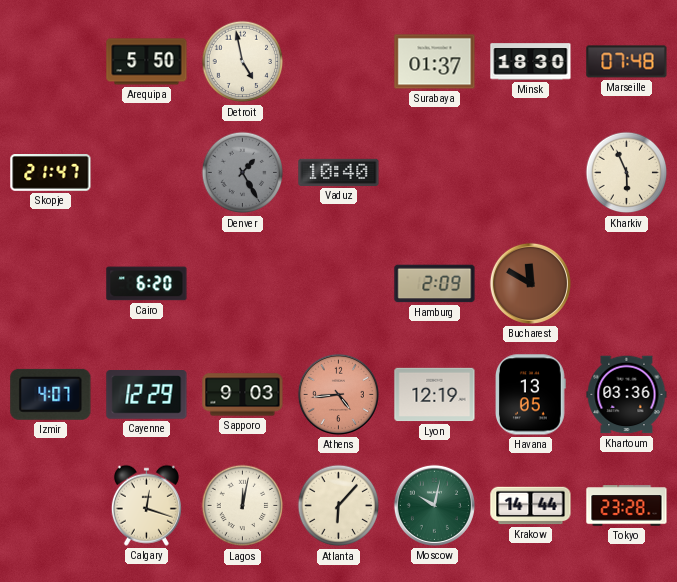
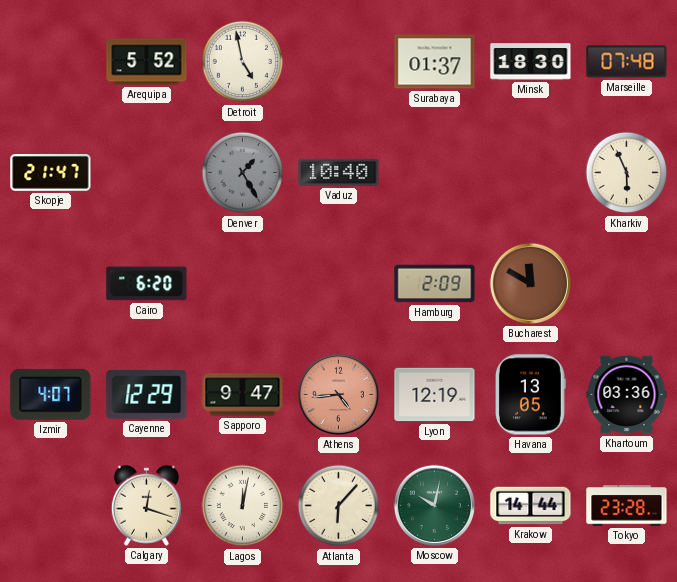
Arequipa: 5:50 -> 5:52 (147, 62)
Sapporo: 9:03 -> 9:47 (243, 395)
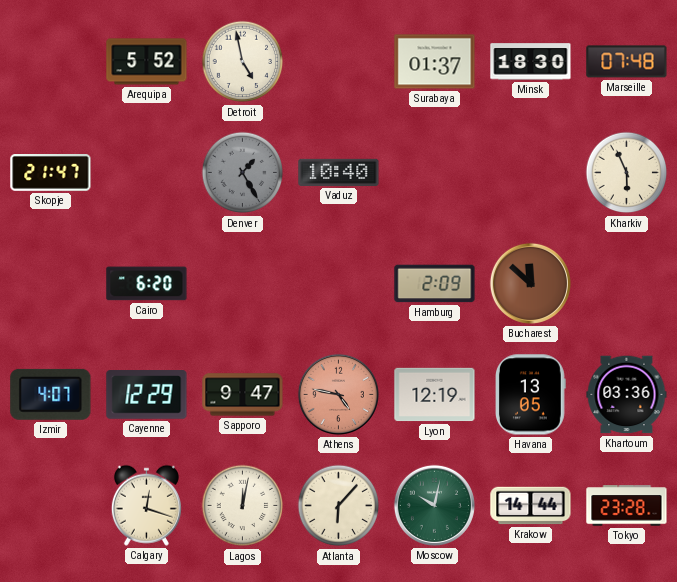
Bucharest: 11:50 -> 11:52 (530, 283)
Athens: 4:44 -> 4:47 (338, 394)
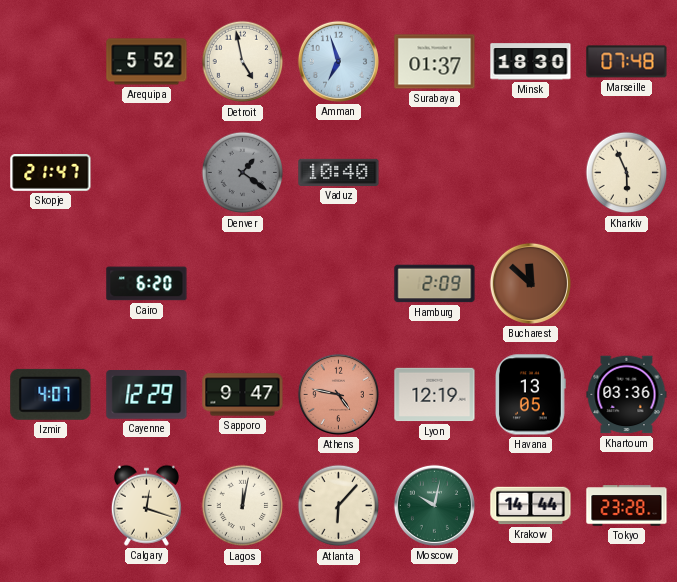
Amman: none -> 6:57 (338, 61)
Denver: 1:25 -> 1:21 (243, 173)
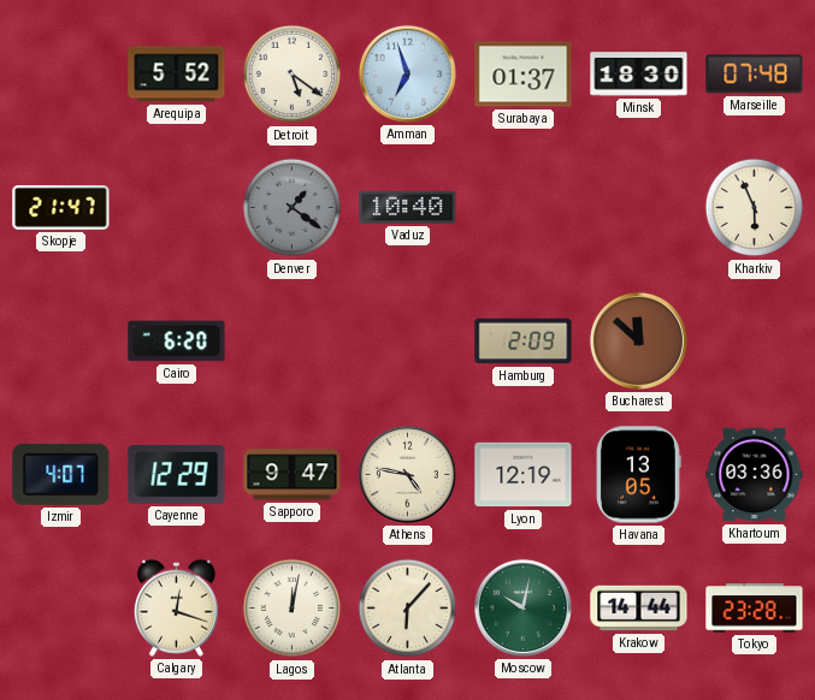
Detroit: 4:58 -> 5:21 (293, 75)
Athens dial: salmon -> cream (407, 474)
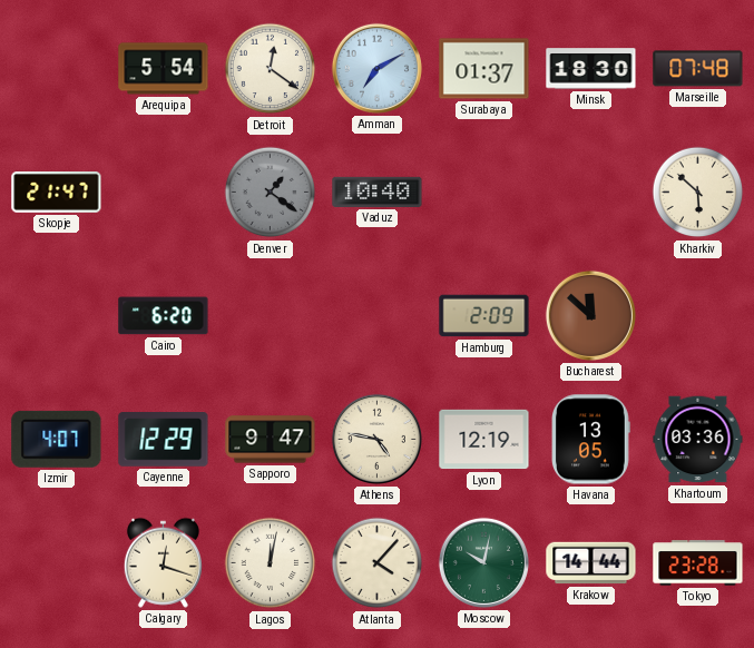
Arequipa: 5:52 -> 5:54 (164, 69)
Detroit: 5:21 -> 12:21 (271, 69)
Amman: 6:57 -> 7:10 (376, 68)
Kharkiv: 5:56 -> 5:52 (698, 193)
Atlanta: 6:07 -> 4:07 (378, 563)
